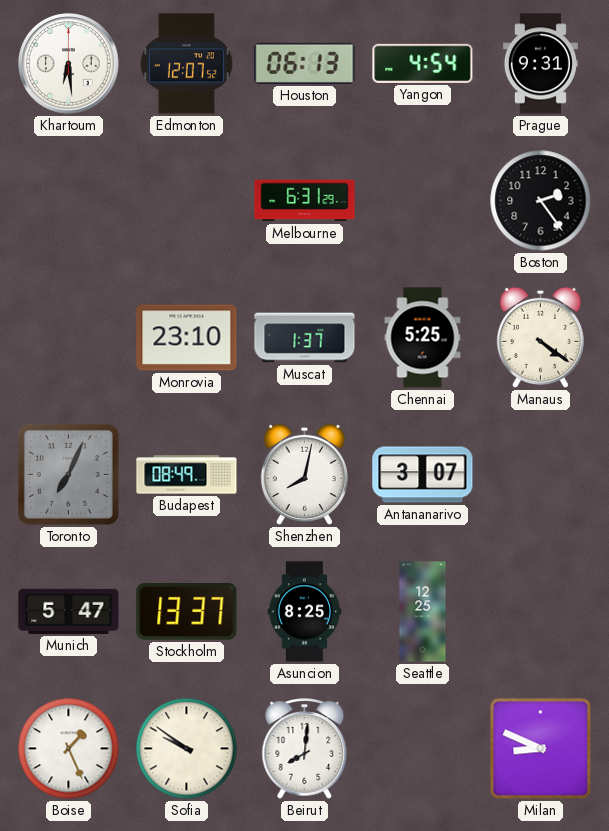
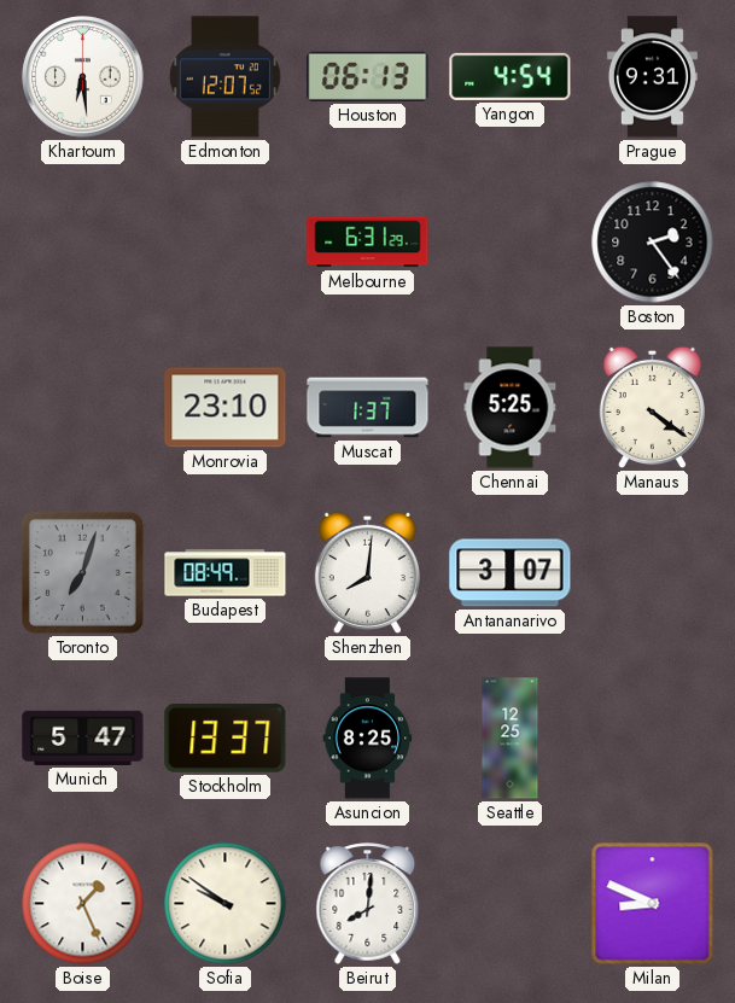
Toronto: 7:04 -> 7:03 (82, 572)
Shenzhen: 8:02 -> 8:01 (367, 572)
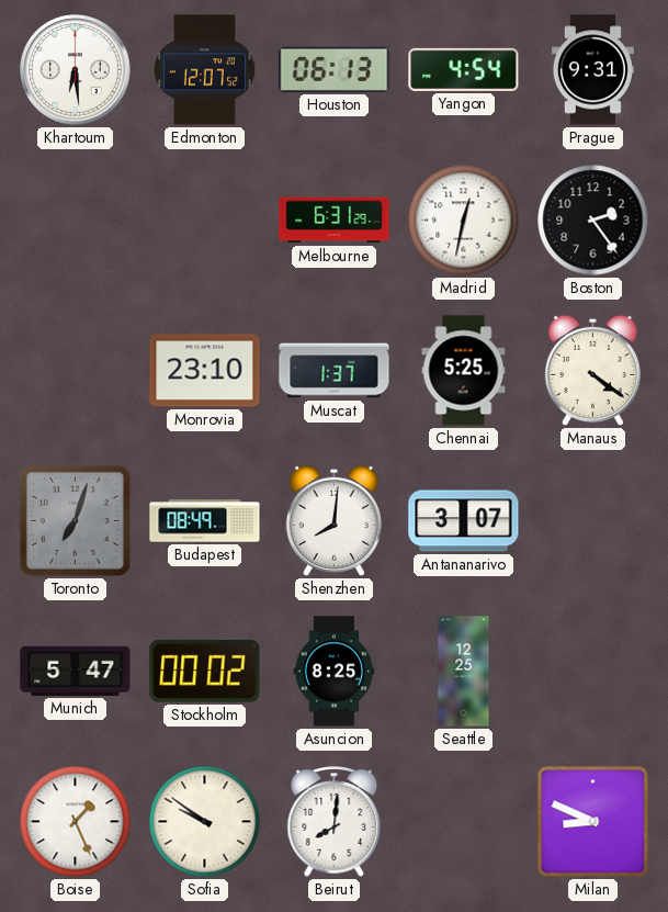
Madrid: none -> 12:32 (464, 221)
Stockholm: 13:37 -> 00:02 (205, 672)
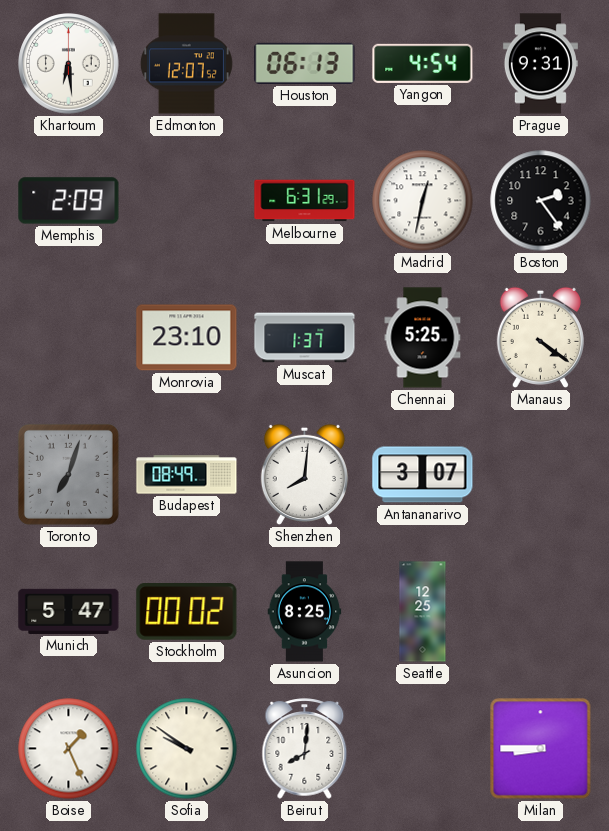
Memphis: none -> 2:09 (69, 201)
Milan: 8:49 -> 8:45 (541, 749)
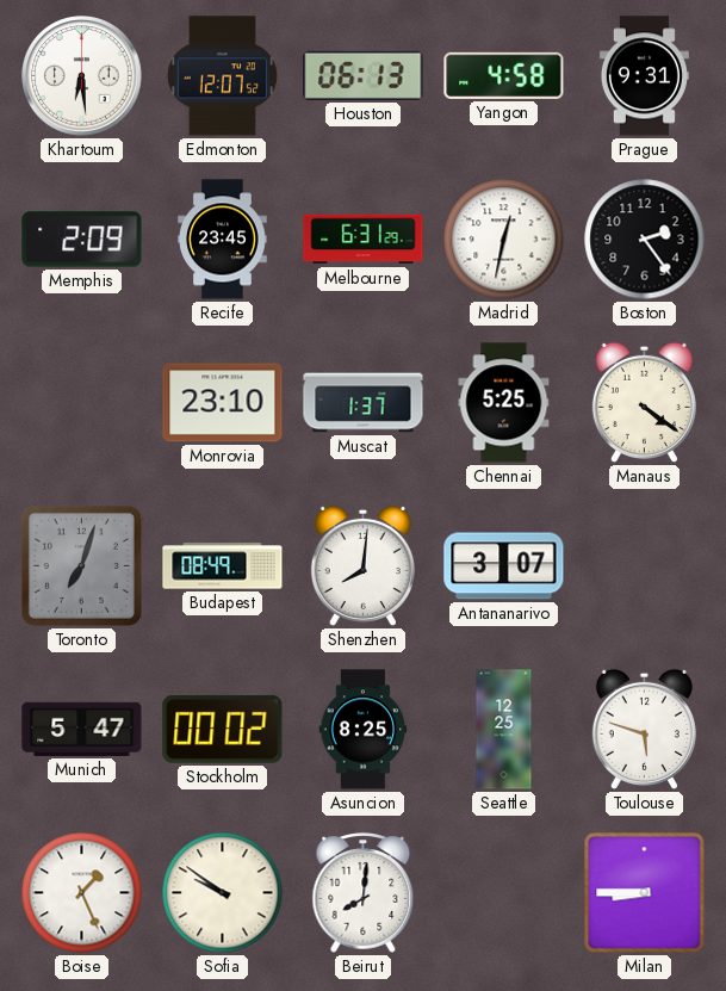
Yangon: 4:54 -> 4:58 (504, 75)
Recife: none -> 23:45 (223, 240)
Toulouse: none -> 5:48 (644, 729)
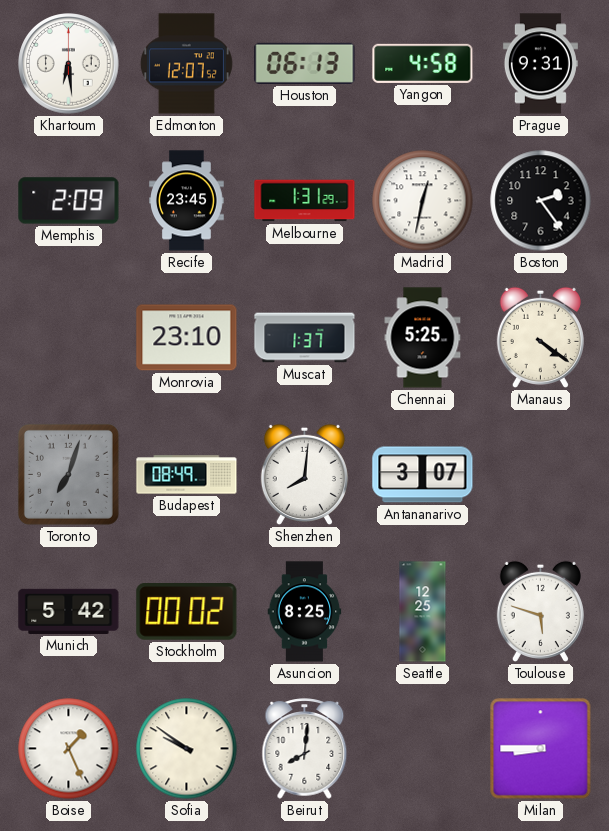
Melbourne: 6:31 -> 1:31 (305, 201)
Munich: 5:47 -> 5:42 (69, 611)
